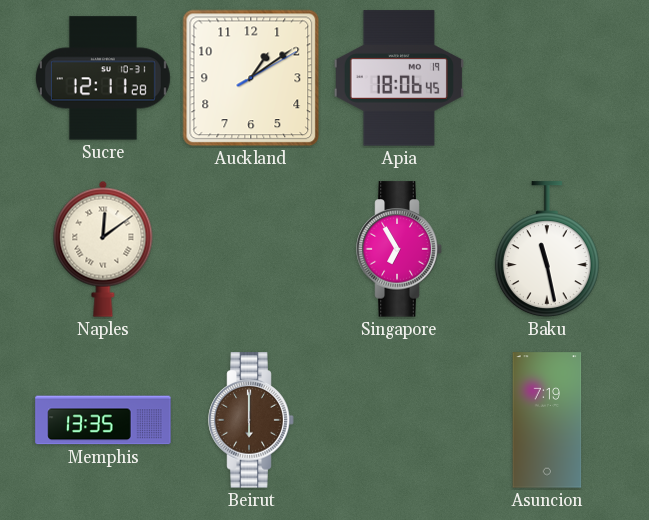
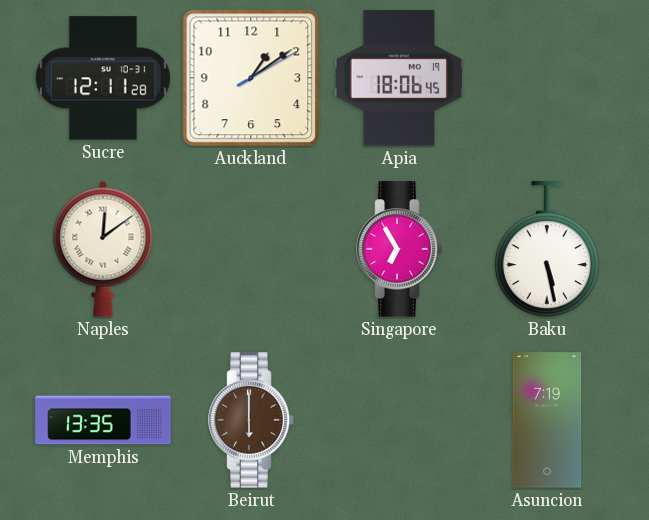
Baku: 11:28 -> 5:28 (547, 250)
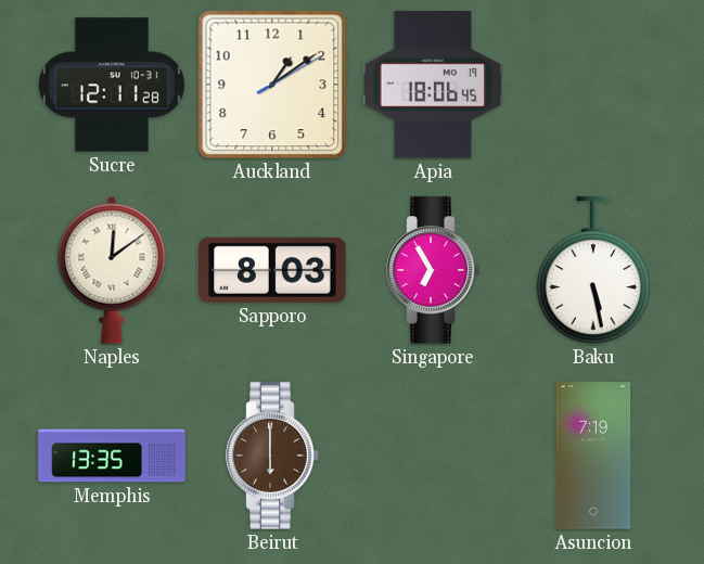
Sapporo: none -> 8:03 (272, 270)
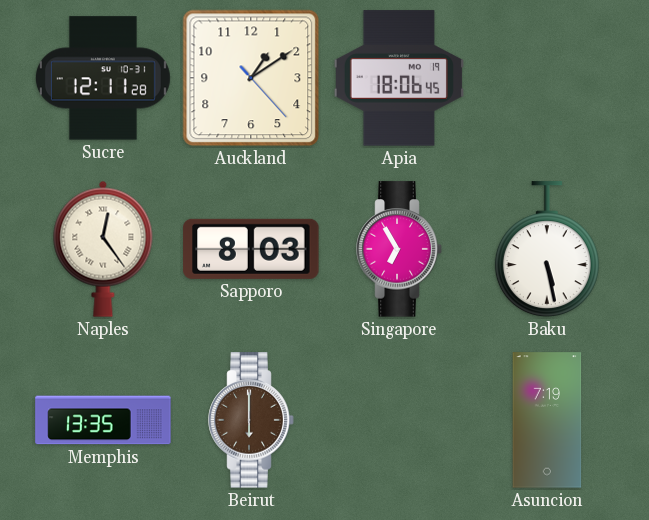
Auckland: 1:09:10 -> 1:09:23 (251, 78)
Naples: 12:09 -> 12:24 (103, 249)
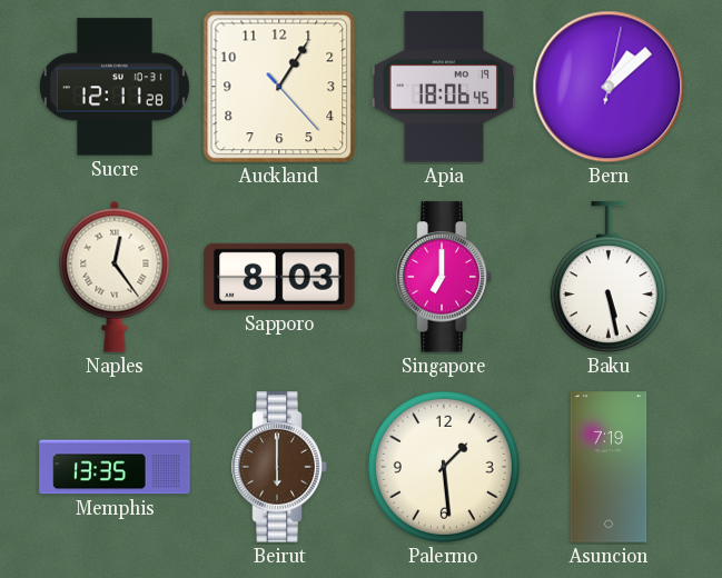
Auckland: 1:09 -> 1:05 (279, 87)
Bern: none -> 1:08 (609, 87)
Singapore: 6:55 -> 7:00 (444, 277)
Palermo: none -> 1:29 (444, 467)
